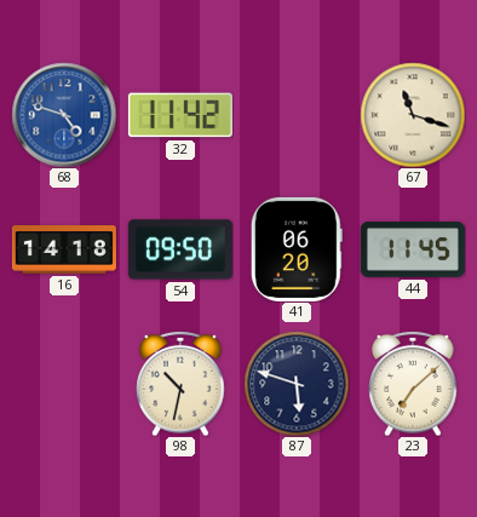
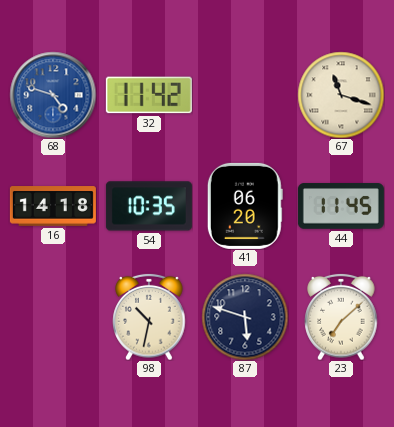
54: 09:50 -> 10:35 (149, 206)
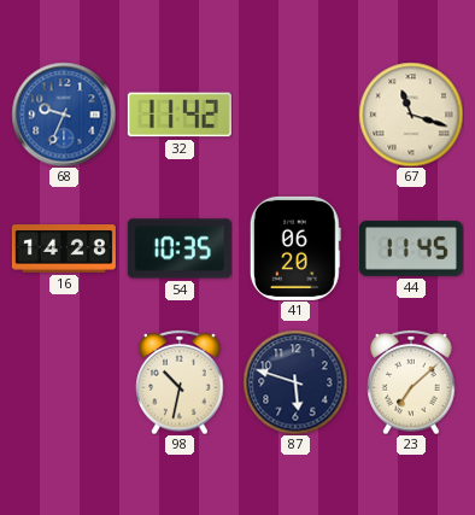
68: 4:48 -> 9:34 (64, 115)
16: 14:18 -> 14:28 (64, 248)
